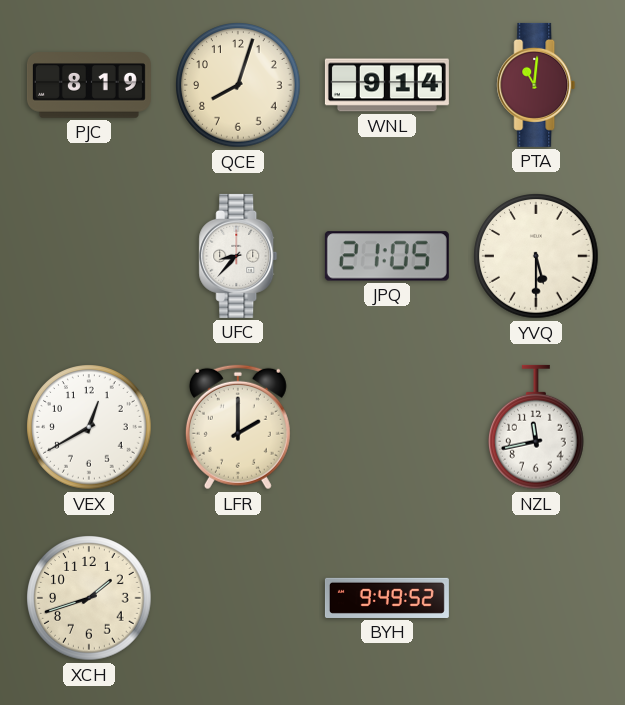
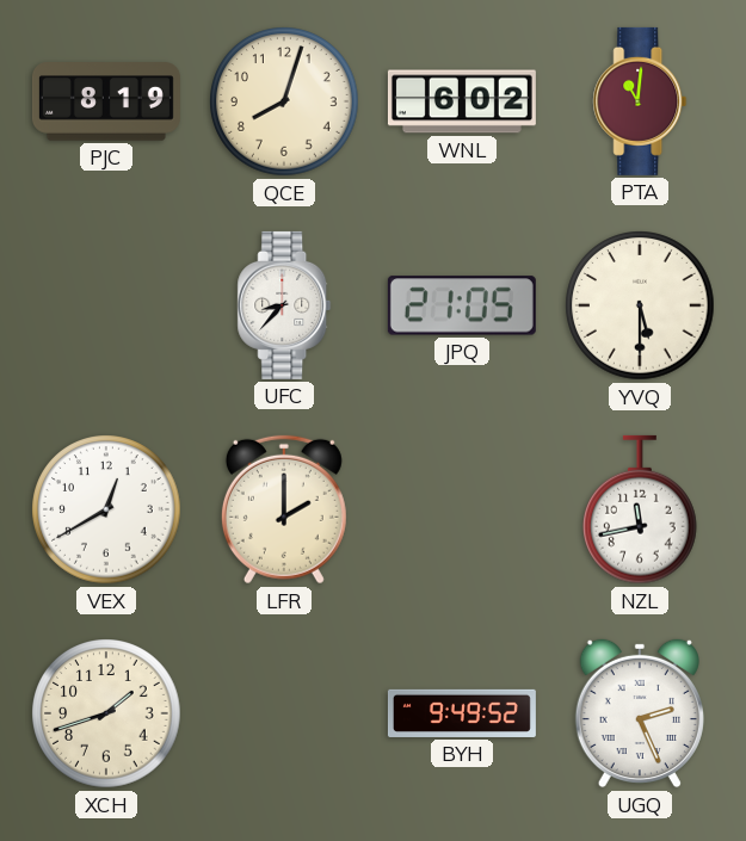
WNL: 9:14 -> 6:02 (462, 101)
UGQ: none -> 2:26 (640, 713)
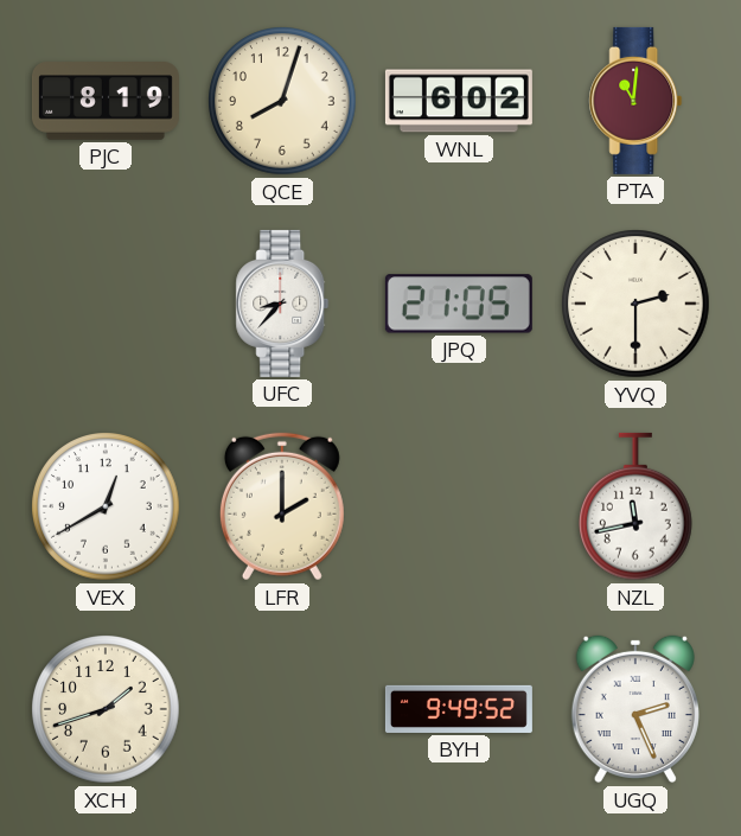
YVQ: 5:30 -> 2:30 (635, 304)
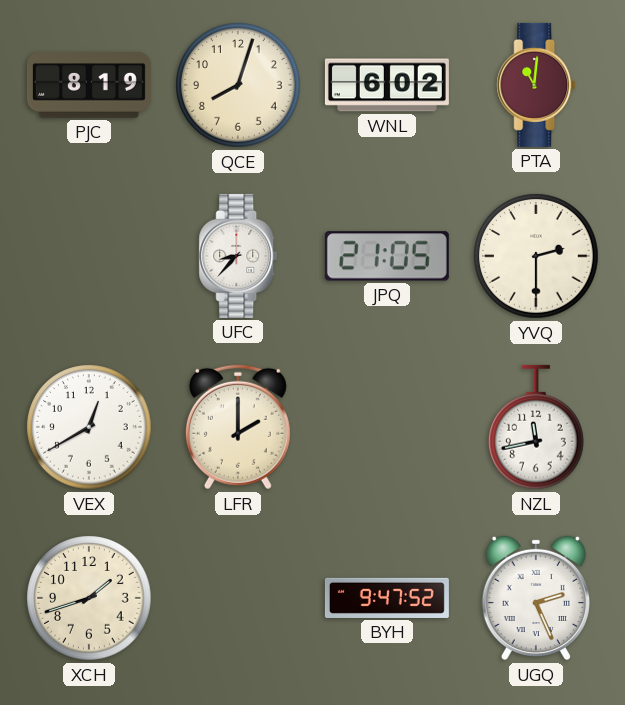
BYH: 9:49 -> 9:47 (387, 598)
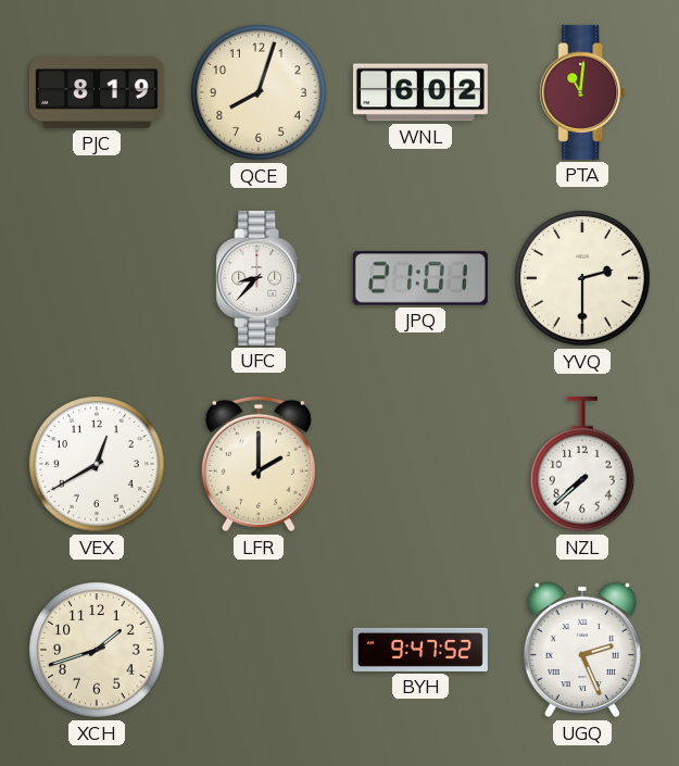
JPQ: 21:05 -> 21:01 (420, 278)
NZL: 11:43 -> 7:38 (583, 464)
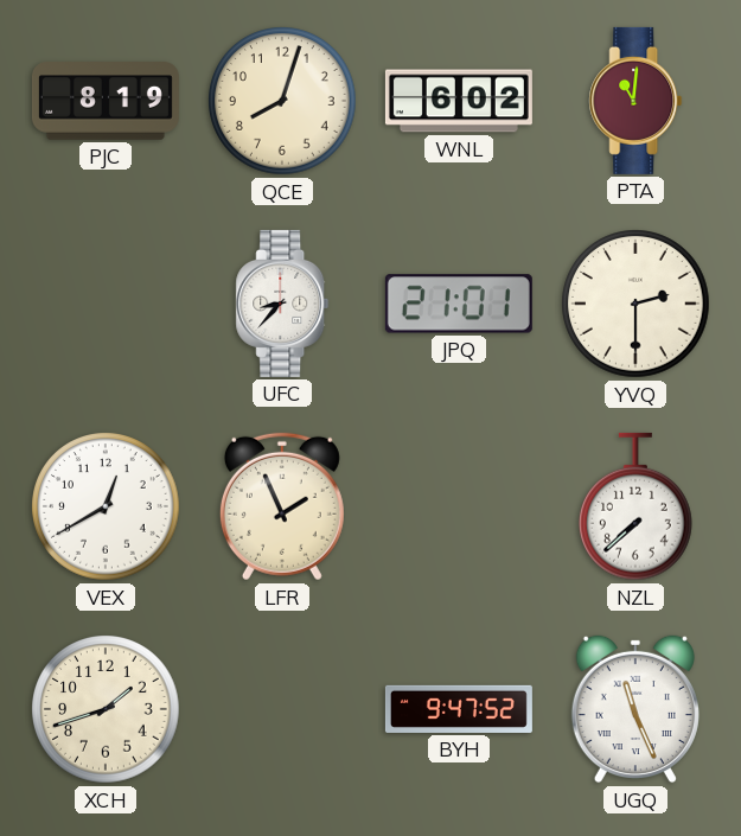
LFR: 2:00 -> 1:56 (282, 506)
UGQ: 2:26 -> 11:26 (635, 709)
